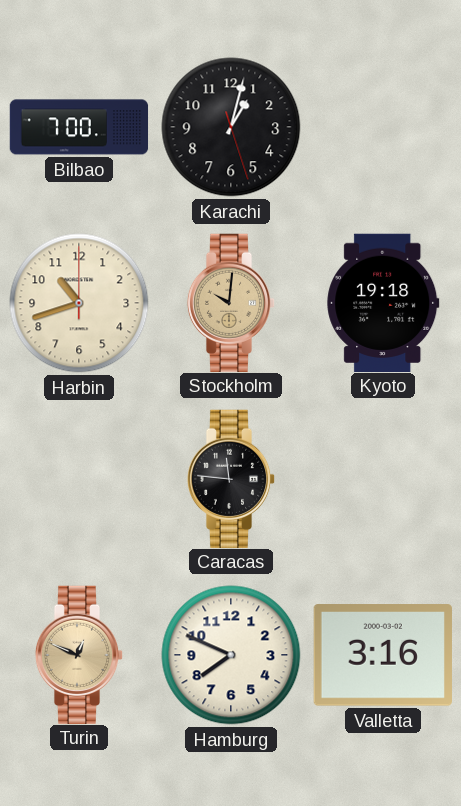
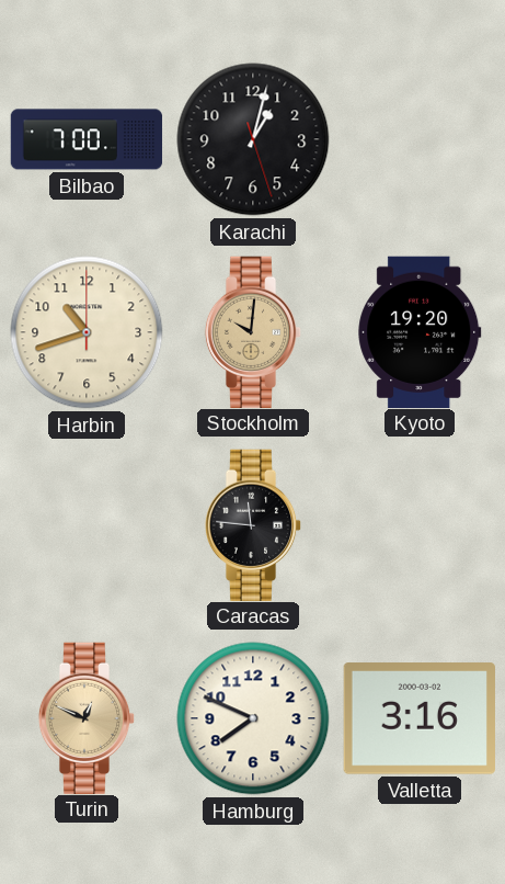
Kyoto: 19:18 -> 19:20 (420, 331)
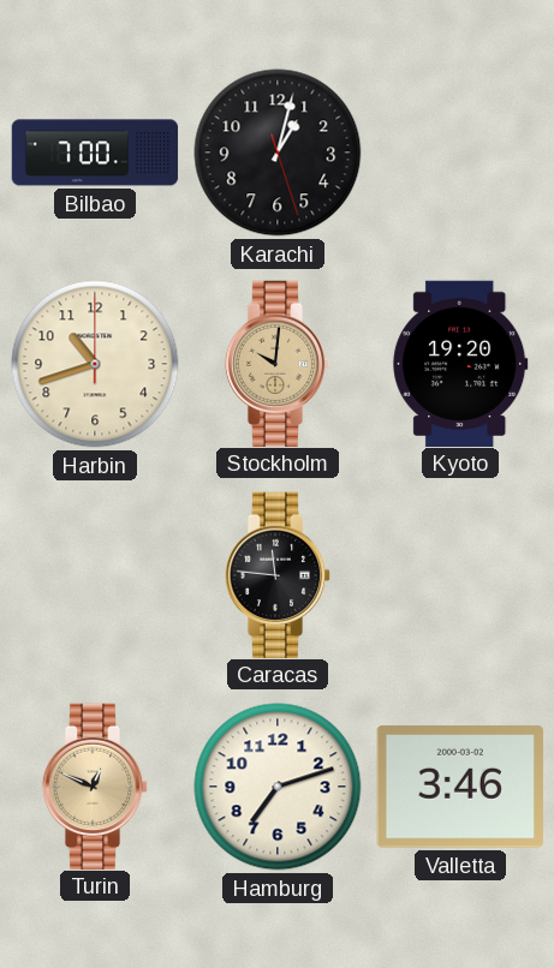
Hamburg: 7:49 -> 7:12 (278, 787)
Valletta: 3:16 -> 3:46 (460, 787)
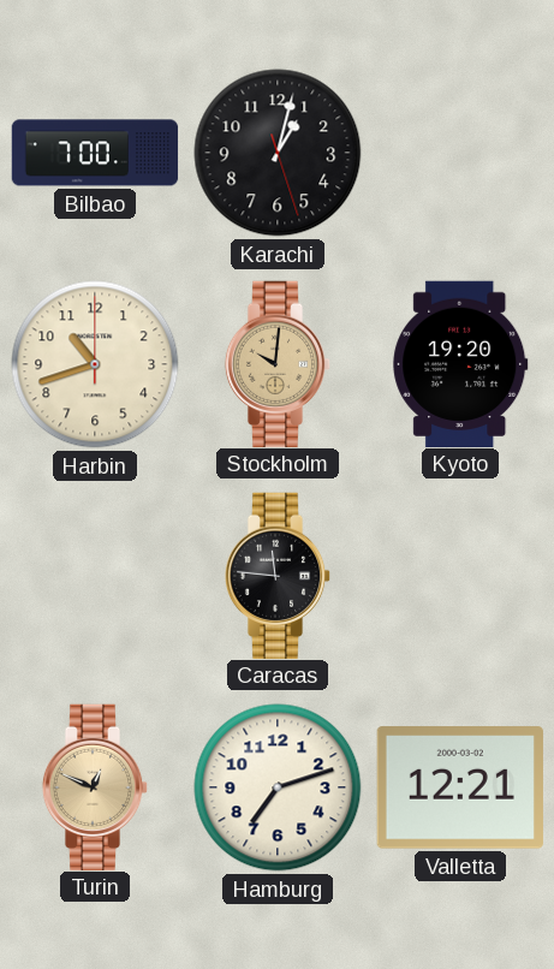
Valletta: 3:46 -> 12:21 (460, 787)
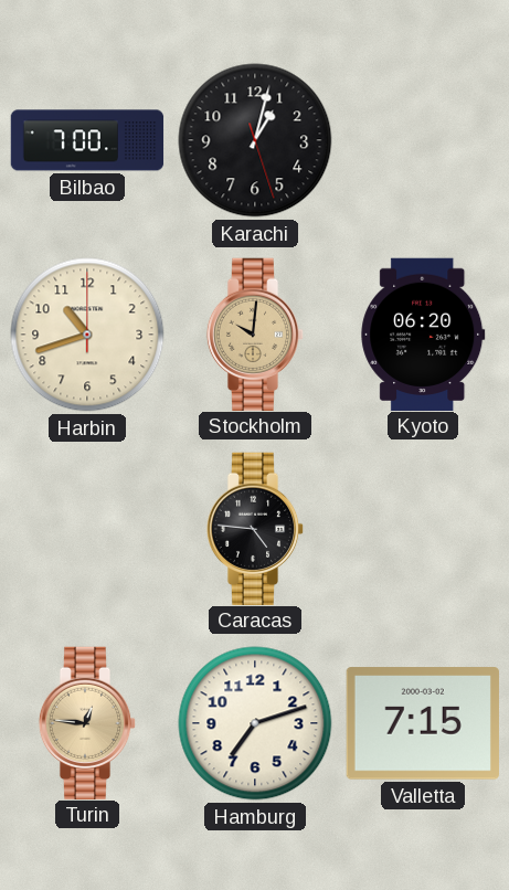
Kyoto: 19:20 -> 06:20 (423, 333)
Caracas: 11:46 -> 4:46 (255, 528)
Turin: 12:49 -> 12:46 (87, 722)
Valletta: 12:21 -> 7:15 (423, 723)
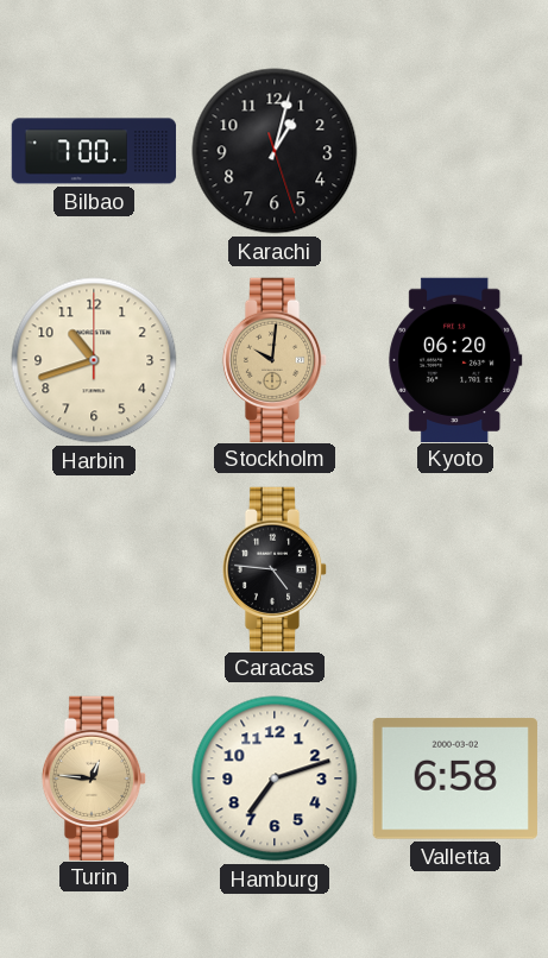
Valletta: 7:15 -> 6:58 (455, 779)
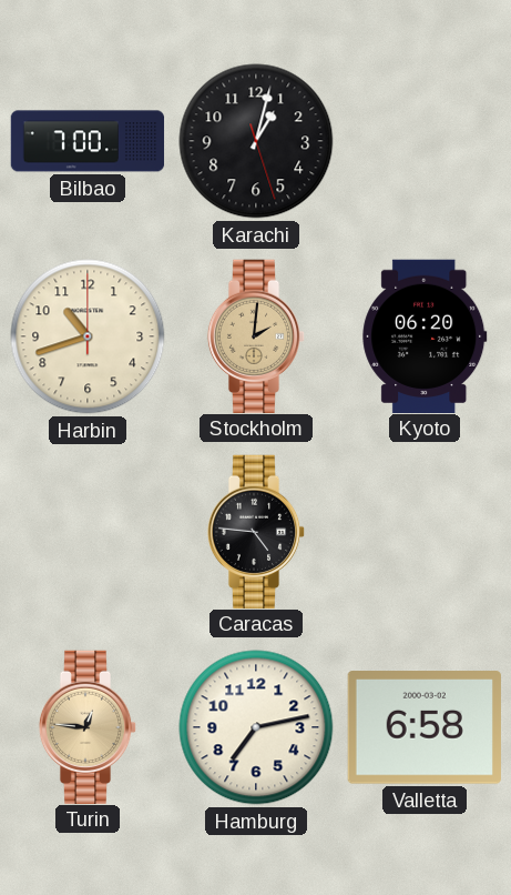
Stockholm: 10:01 -> 2:01 (256, 335)
Hamburg: 7:12 -> 7:13 (256, 727)
